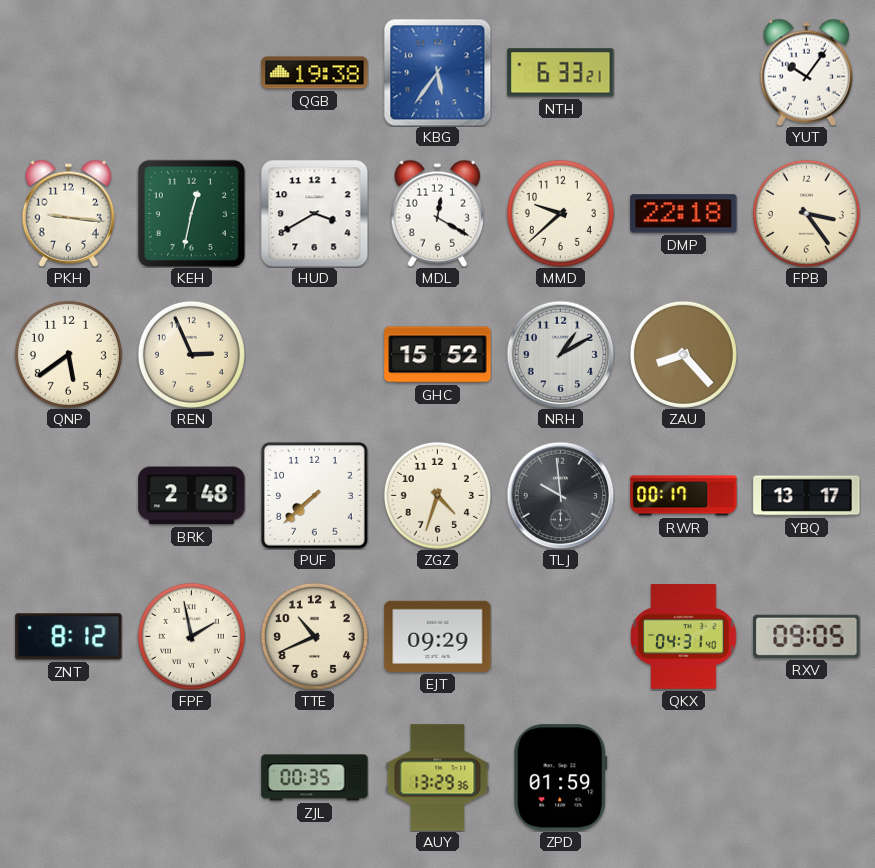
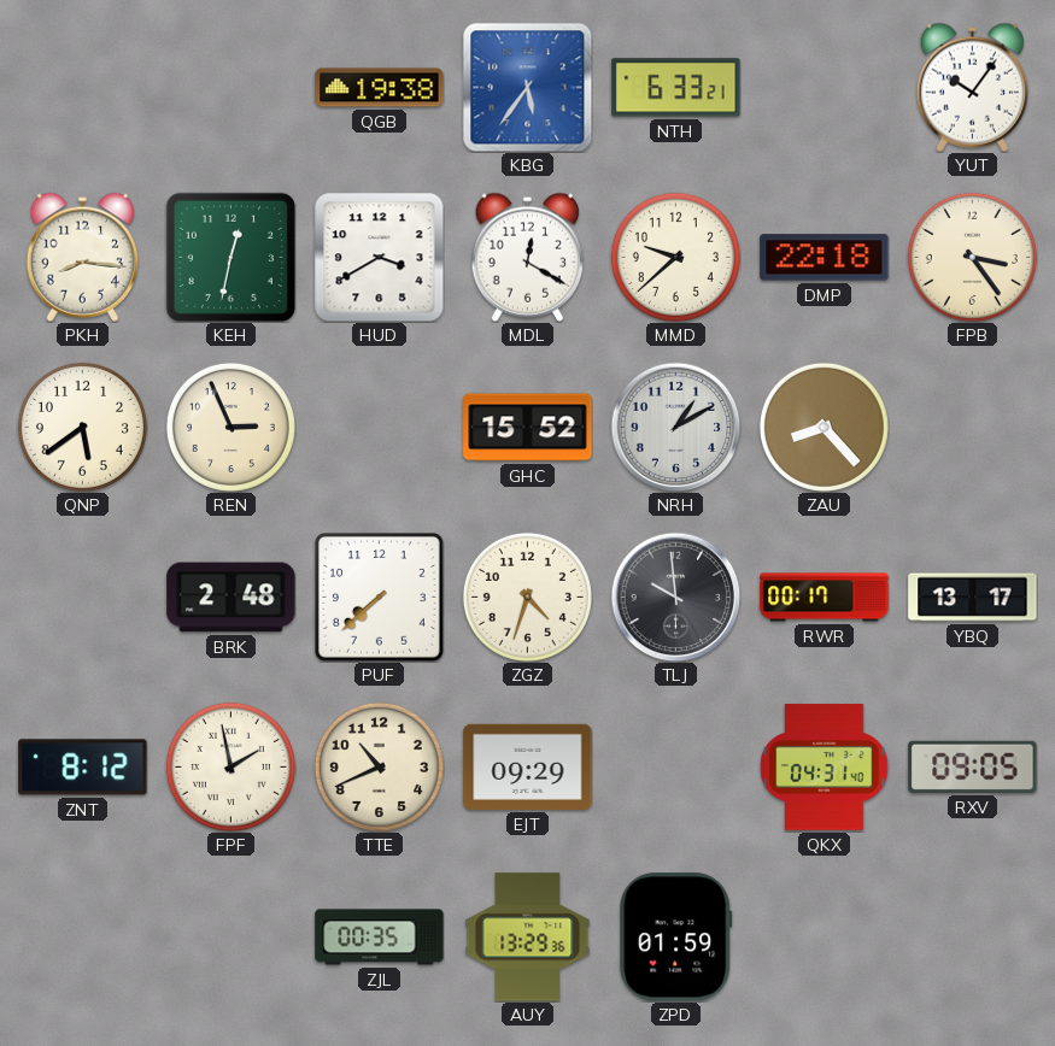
PKH: 9:16 -> 8:16 (82, 257)
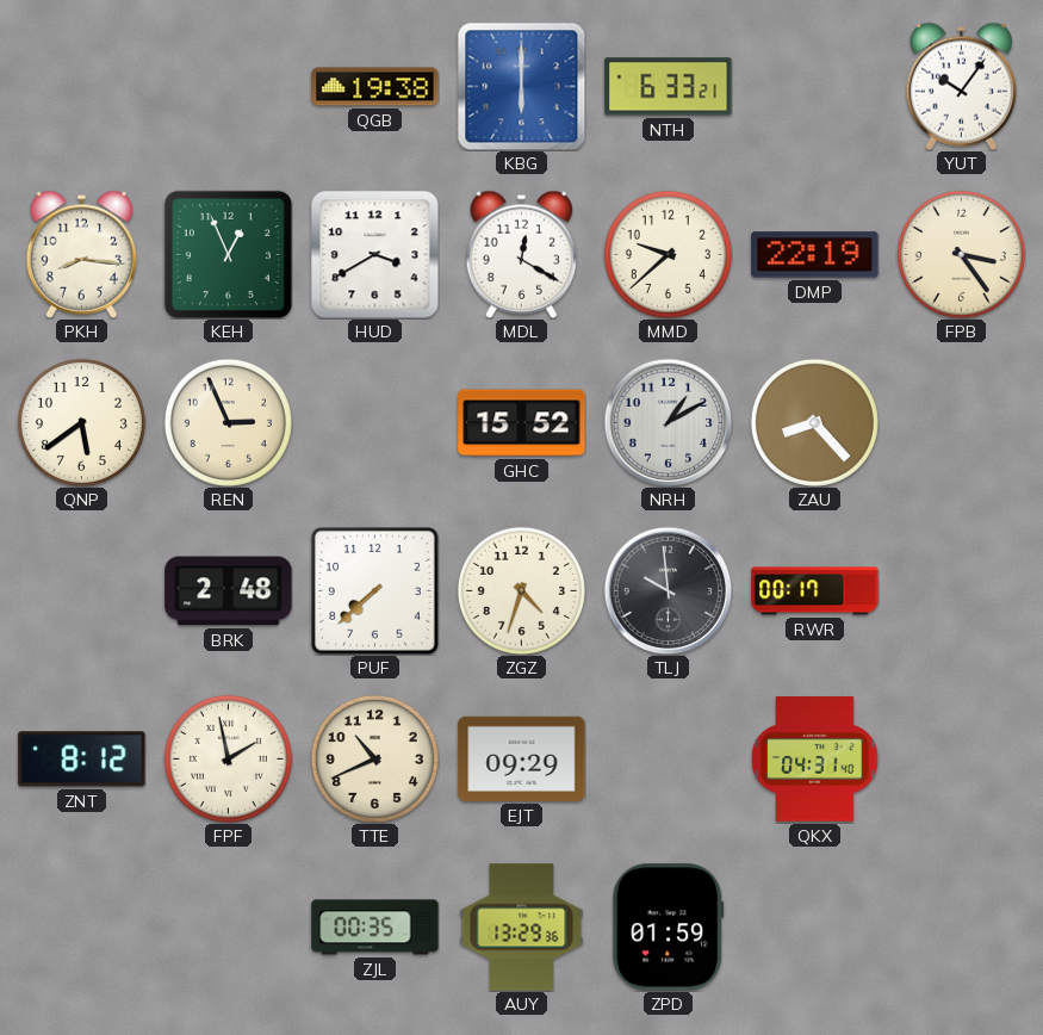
KBG: 5:36 -> 6:00 (521, 86)
KEH: 12:32 -> 12:56 (228, 254)
DMP: 22:18 -> 22:19 (815, 255)
YBQ: 13:17 -> none (973, 598)
RXV: 09:05 -> none (973, 766)
